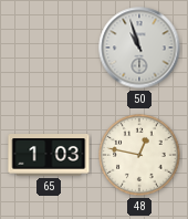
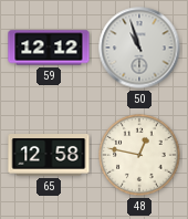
59: none -> 12:12 (49, 48)
65: 1:03 -> 12:58 (49, 155)
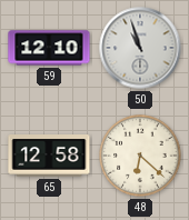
59: 12:12 -> 12:10 (49, 48)
48: 12:47 -> 6:22 (140, 156)
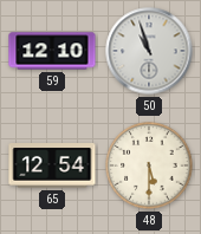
65: 12:58 -> 12:54 (52, 165)
48: 6:22 -> 5:30 (149, 165)
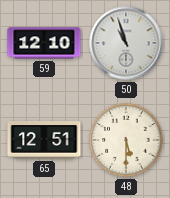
65: 12:54 -> 12:51 (44, 140)
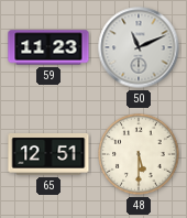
59: 12:10 -> 11:23 (48, 47)
50: 10:57 -> 11:11 (139, 47)
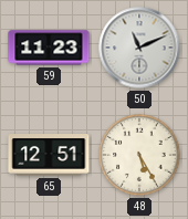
48: 5:30 -> 5:25 (139, 155)
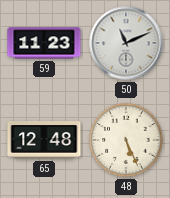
65: 12:51 -> 12:48 (44, 140)
48: 5:25 -> 5:26 (126, 140)
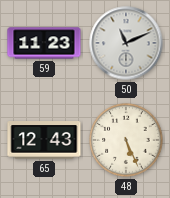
65: 12:48 -> 12:43 (44, 140)
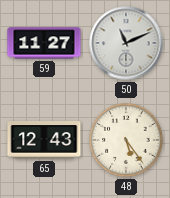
59: 11:23 -> 11:27 (44, 43)
48: 5:26 -> 5:24 (126, 140)
